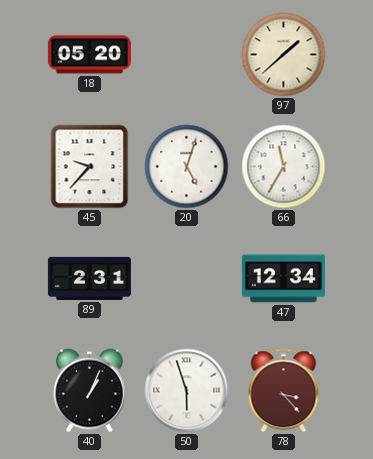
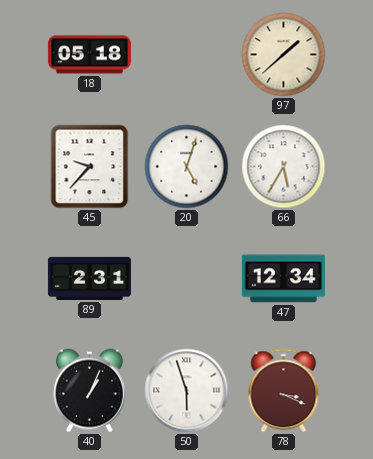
18: 05:20 -> 05:18 (89, 55)
66: 11:35 -> 5:35 (284, 167)
78: 3:23 -> 3:19 (284, 391)
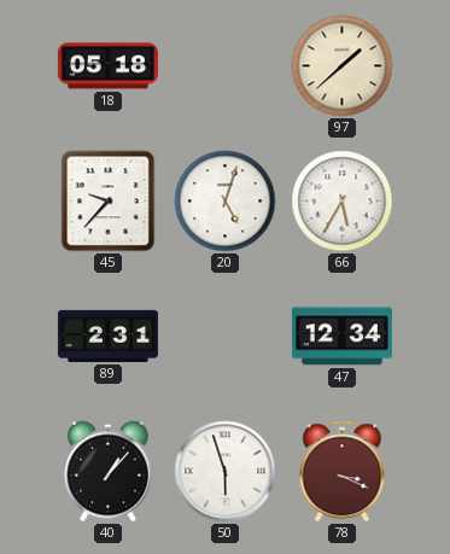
40: 1:04 -> 1:07 (109, 472)
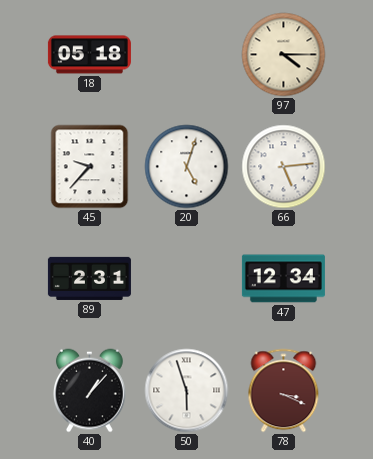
97: 1:38 -> 4:15 (284, 55)
66: 5:35 -> 5:14 (284, 167)
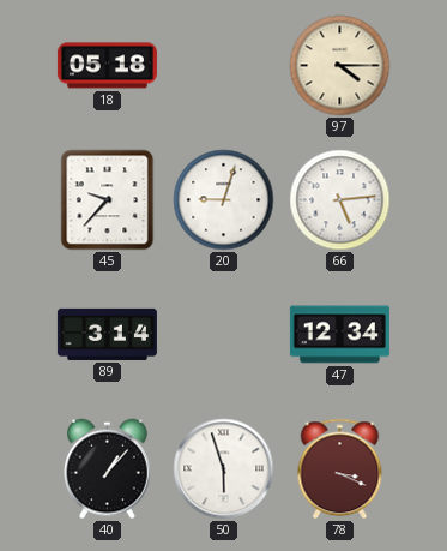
20: 5:03 -> 9:03 (224, 200)
89: 2:31 -> 3:14 (107, 334)
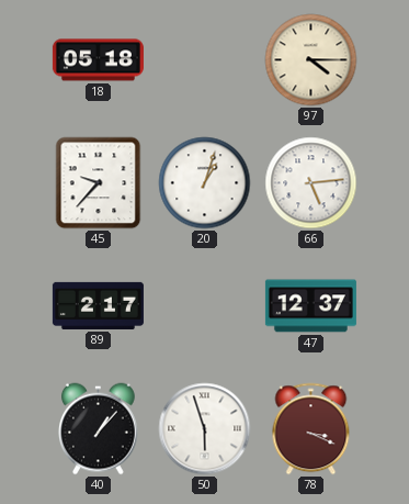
20: 9:03 -> 1:03 (205, 183)
89: 3:14 -> 2:17 (98, 305)
47: 12:34 -> 12:37 (310, 306)
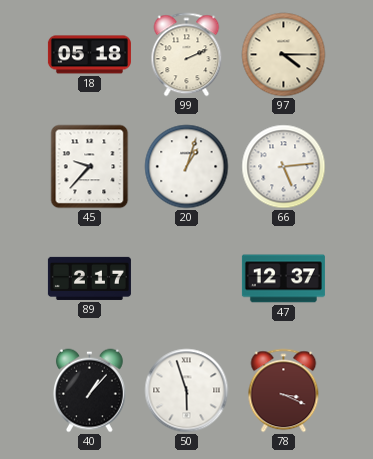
99: none -> 2:11 (187, 55)
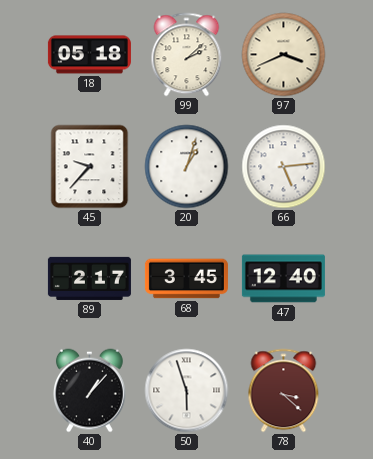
99: 2:11 -> 2:08 (187, 55)
97: 4:15 -> 3:41 (284, 55)
68: none -> 3:45 (186, 279)
47: 12:37 -> 12:40 (283, 279)
78: 3:19 -> 3:22 (284, 391)
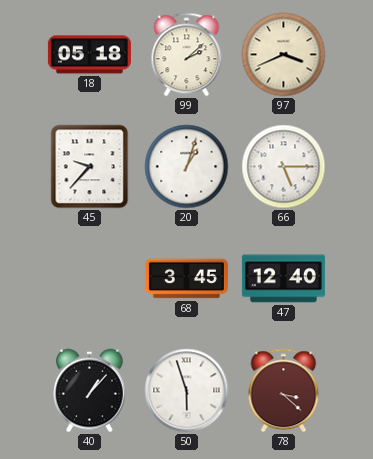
66: 5:14 -> 5:15 (284, 167)
89: 2:17 -> none (89, 278)
